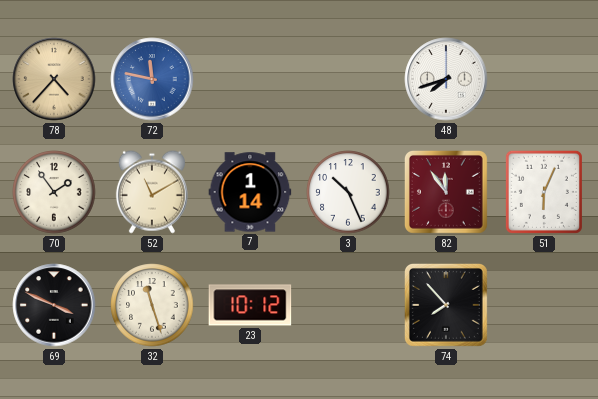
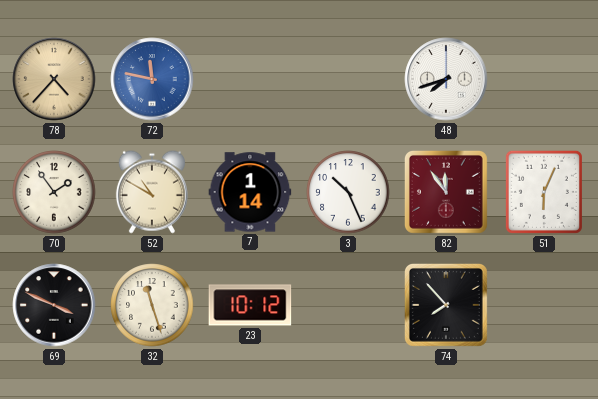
52: 11:10 -> 10:50 (152, 192)
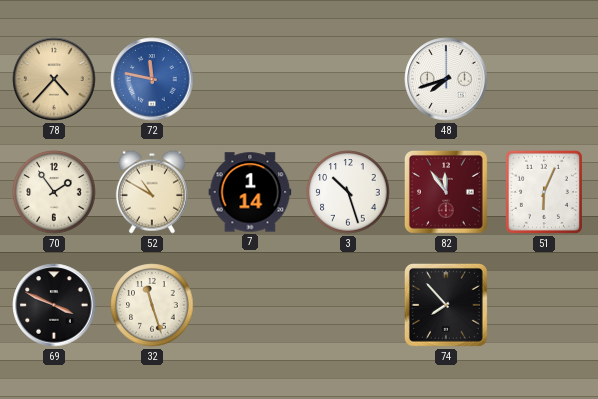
3: 10:26 -> 10:27 (348, 192)
23: 10:12 -> none (250, 305)
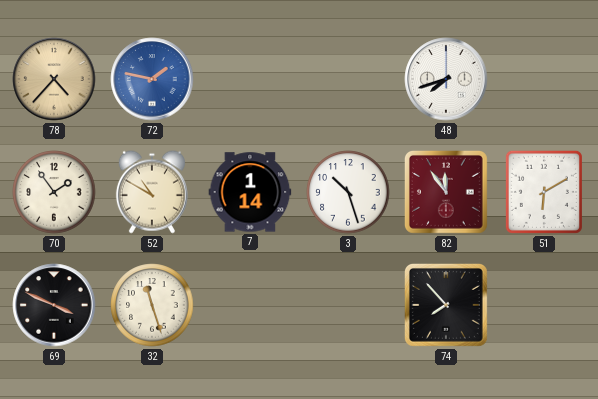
72: 11:47 -> 1:47 (152, 79)
51: 6:04 -> 6:10 (544, 192)
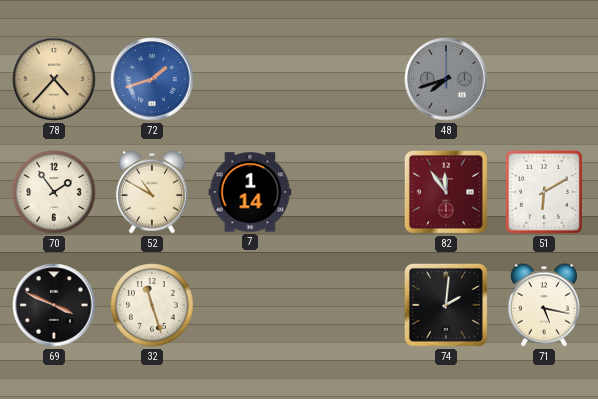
72: 1:47 -> 1:42 (152, 79)
48 dial: white -> grey (446, 79)
3: 10:27 -> none (348, 192)
74: 7:53 -> 2:01 (446, 305)
71: none -> 5:17 (544, 305)
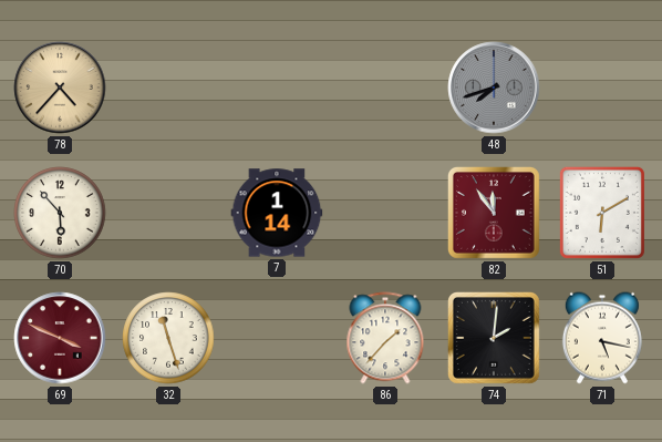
72: 1:42 -> none (152, 79)
70: 1:54 -> 5:53 (60, 213)
52: 10:50 -> none (152, 192)
69 dial: black -> burgundy (60, 338)
86: none -> 1:37 (385, 338)
